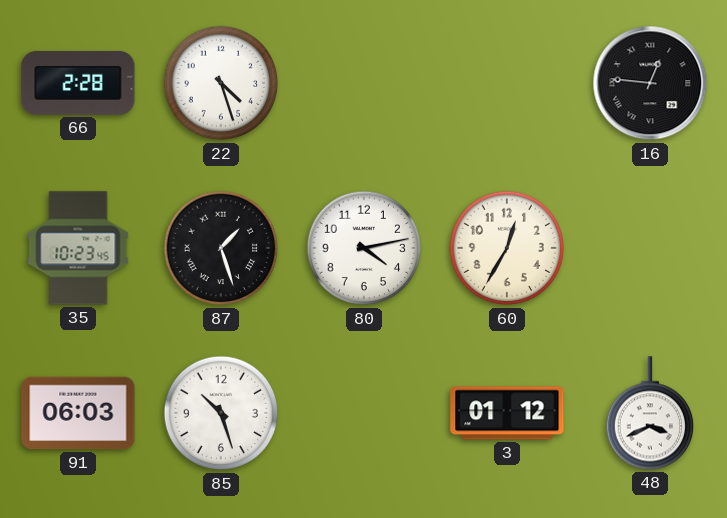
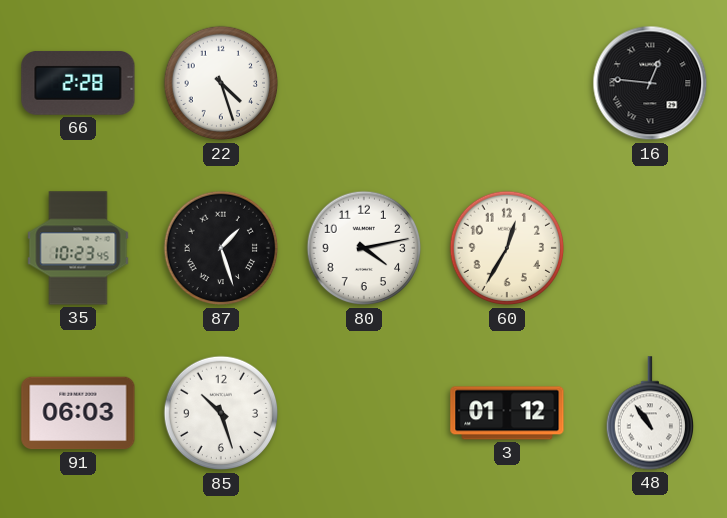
48: 3:41 -> 10:54 (649, 413)
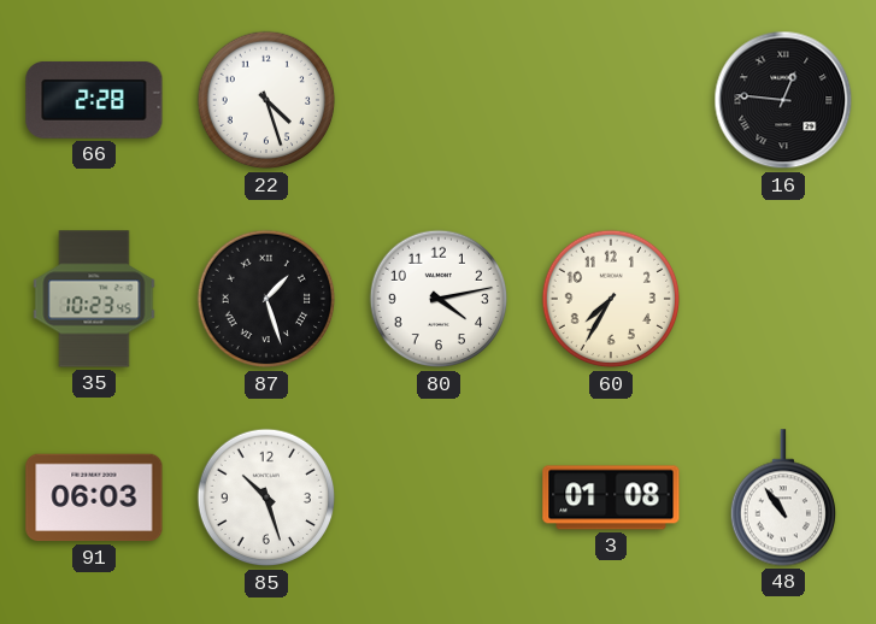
60: 12:35 -> 7:35 (611, 299)
3: 01:12 -> 01:08 (611, 498)
